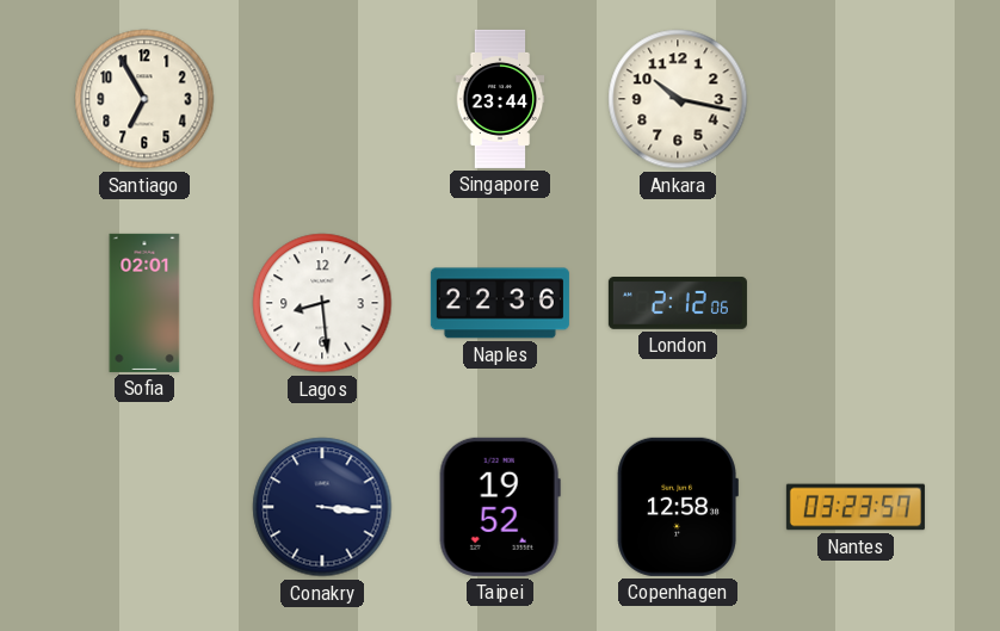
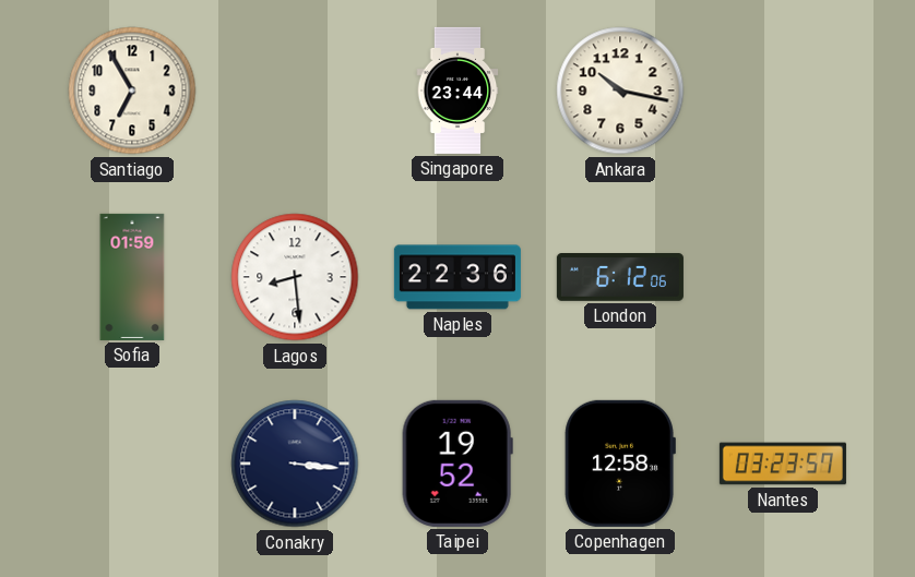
Sofia: 02:01 -> 01:59 (132, 277)
London: 2:12 -> 6:12 (620, 278)
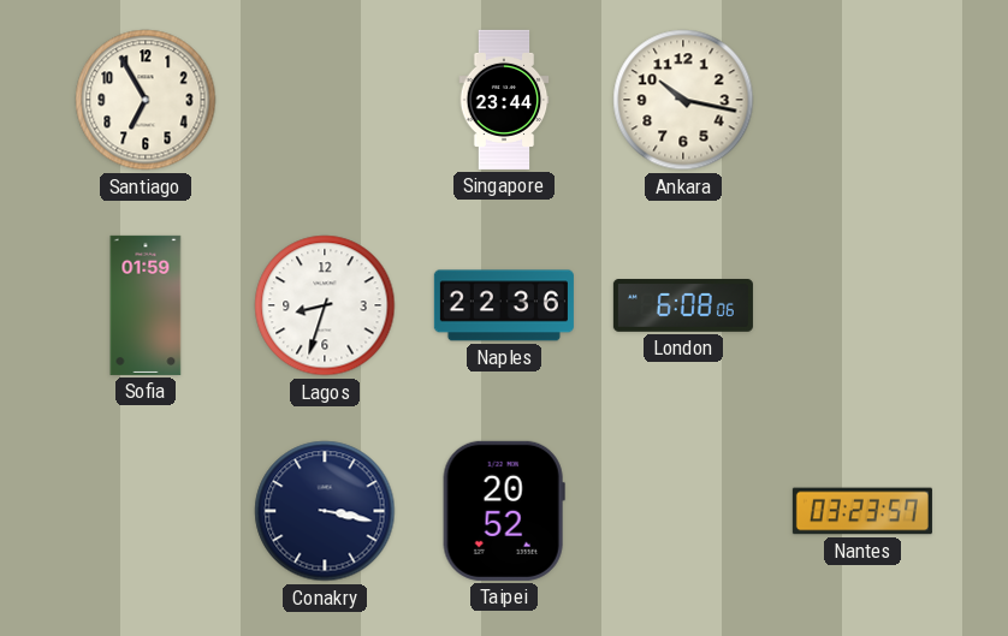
Lagos: 8:29 -> 8:33 (325, 305)
London: 6:12 -> 6:08 (683, 307)
Conakry: 3:16 -> 3:17 (325, 511)
Taipei: 19:52 -> 20:52 (504, 511)
Copenhagen: 12:58 -> none (620, 464)
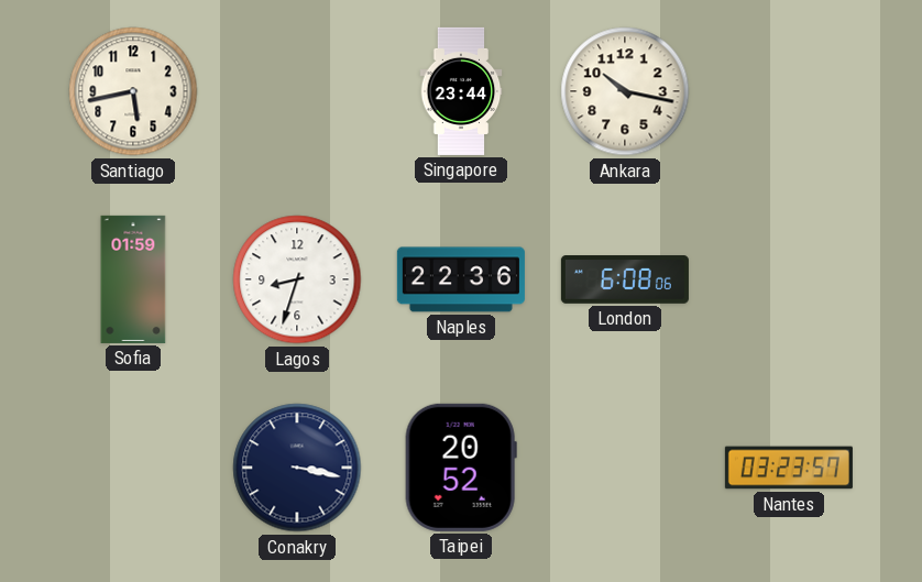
Santiago: 6:55 -> 5:43 (133, 91)
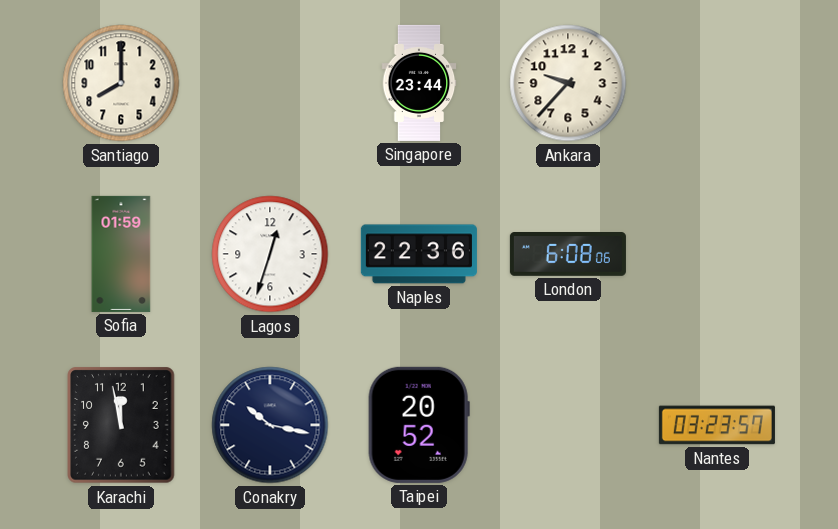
Santiago: 5:43 -> 8:00 (121, 83)
Ankara: 10:17 -> 9:37 (568, 83)
Lagos: 8:33 -> 12:33 (270, 254)
Karachi: none -> 11:58 (121, 425)
Conakry: 3:17 -> 10:17 (270, 425)
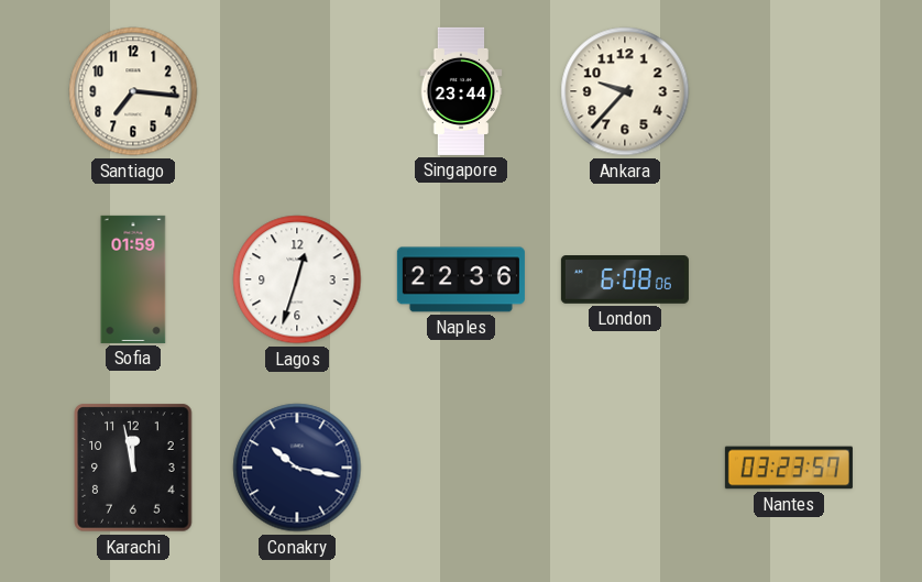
Santiago: 8:00 -> 7:16 (133, 91)
Taipei: 20:52 -> none (419, 425)
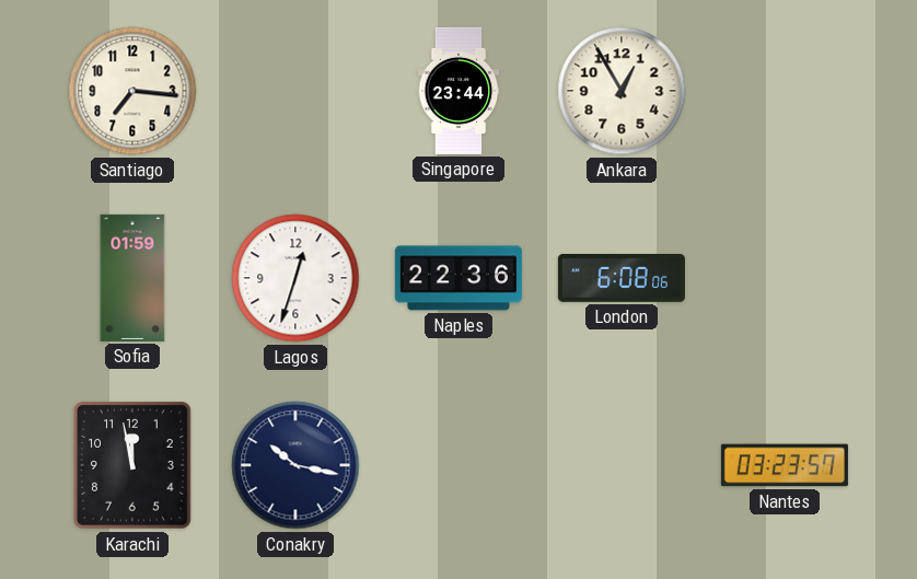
Ankara: 9:37 -> 12:55 (622, 91)
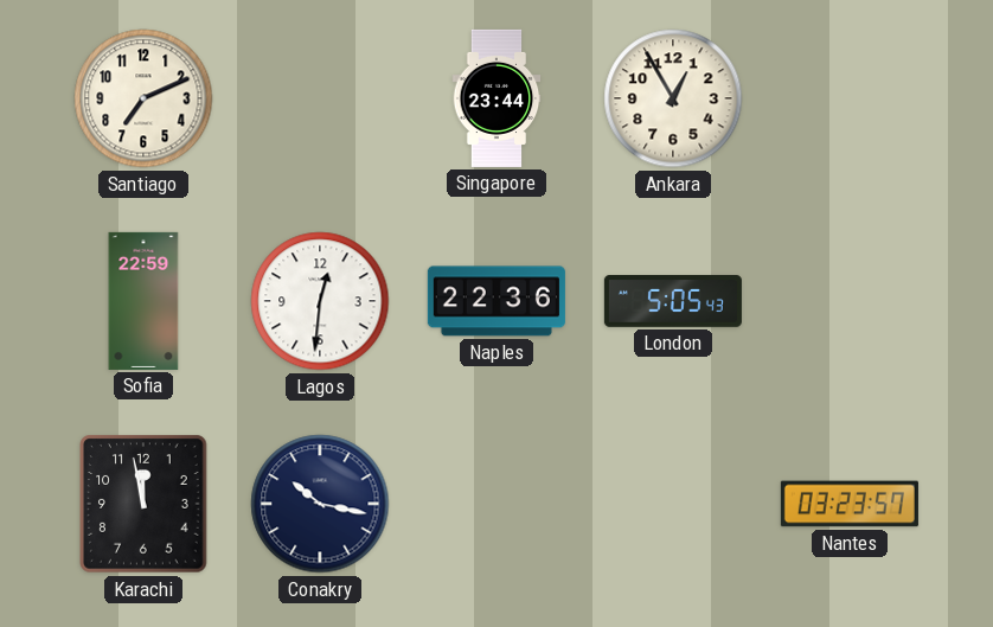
Santiago: 7:16 -> 7:11 (143, 98)
Sofia: 01:59 -> 22:59 (143, 301)
Lagos: 12:33 -> 12:31 (320, 301)
London: 6:08 -> 5:05 (673, 302)
